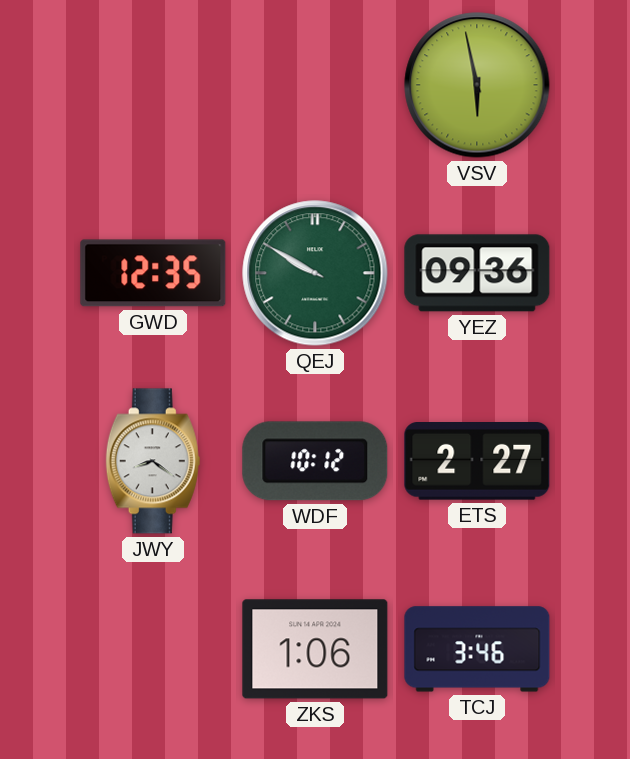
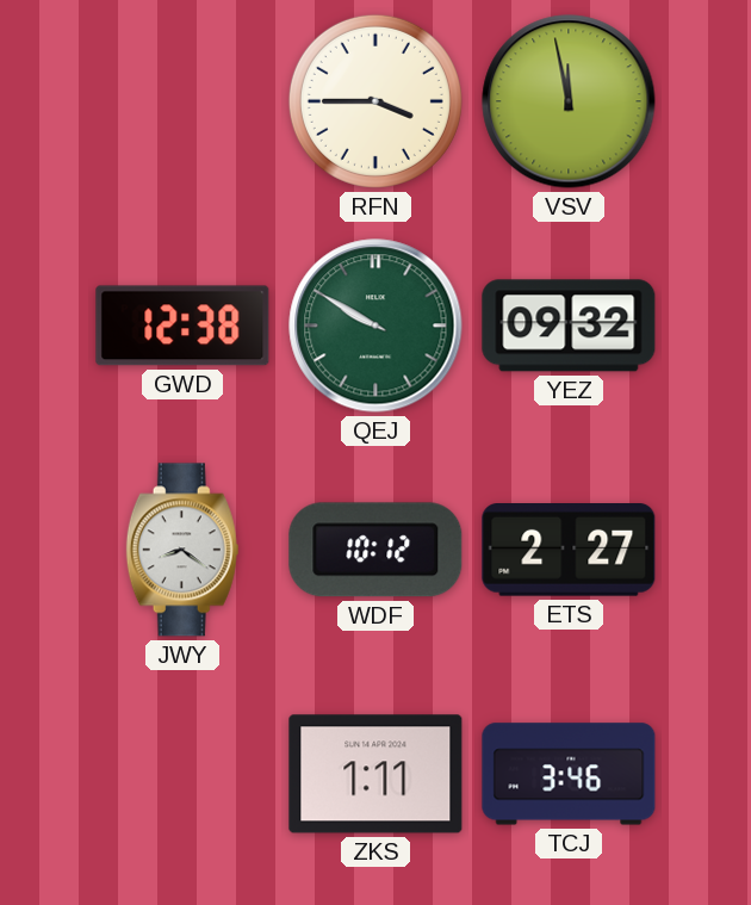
RFN: none -> 3:45 (375, 101)
VSV: 5:58 -> 11:58 (569, 101)
GWD: 12:35 -> 12:38 (182, 326)
YEZ: 09:36 -> 09:32 (569, 326)
ZKS: 1:06 -> 1:11 (375, 774)
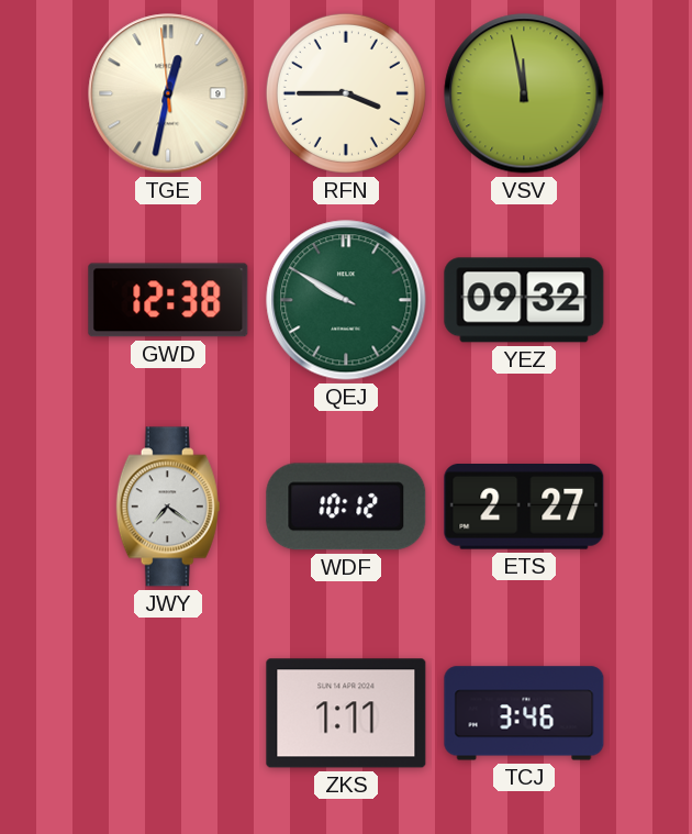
TGE: none -> 12:31 (168, 93)
JWY: 8:21 -> 7:21 (168, 507)
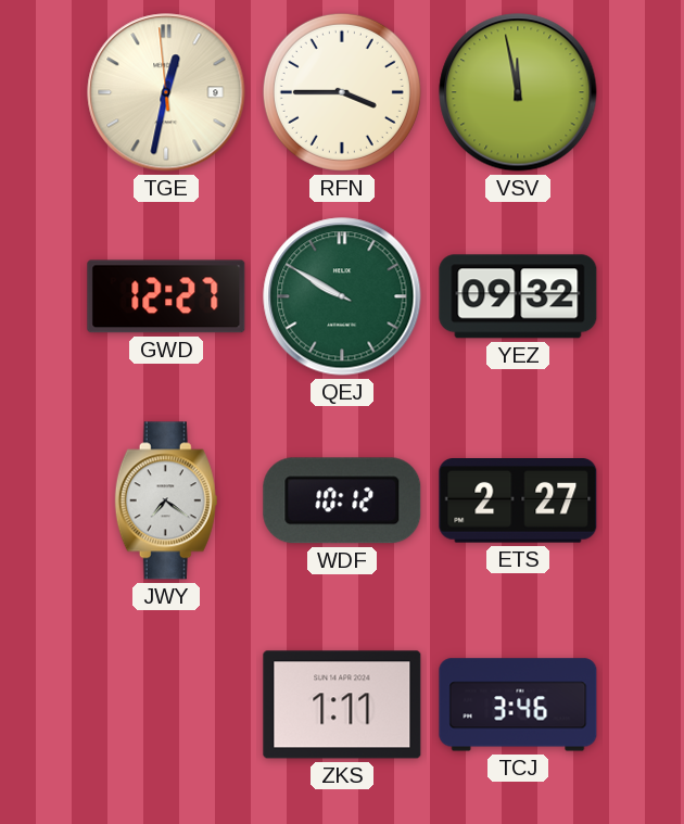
GWD: 12:38 -> 12:27 (166, 296)
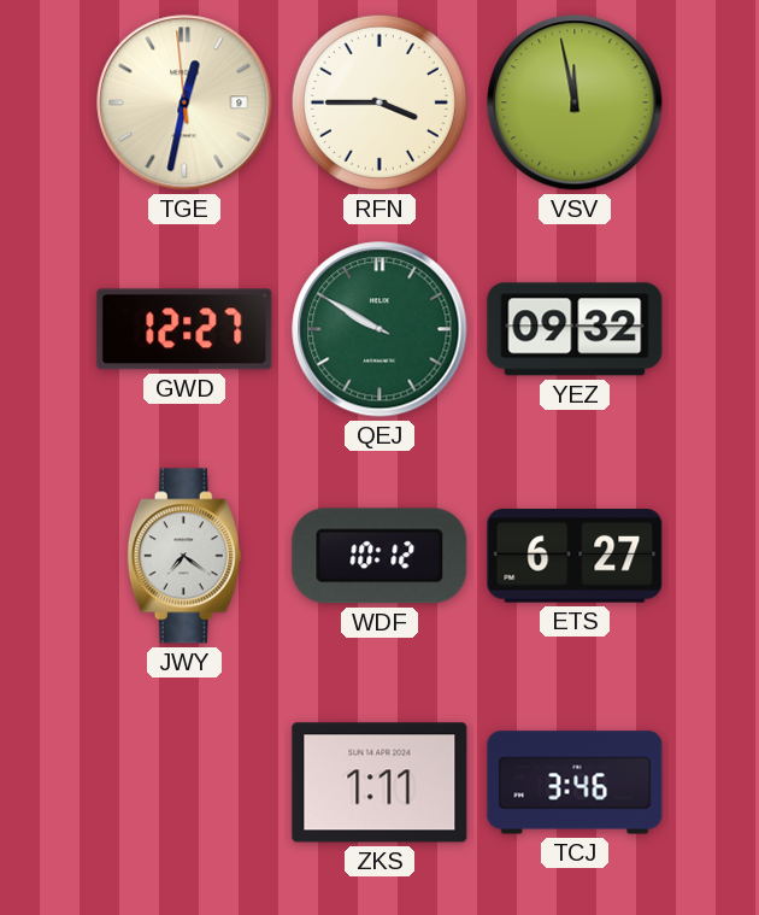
ETS: 2:27 -> 6:27 (575, 557)
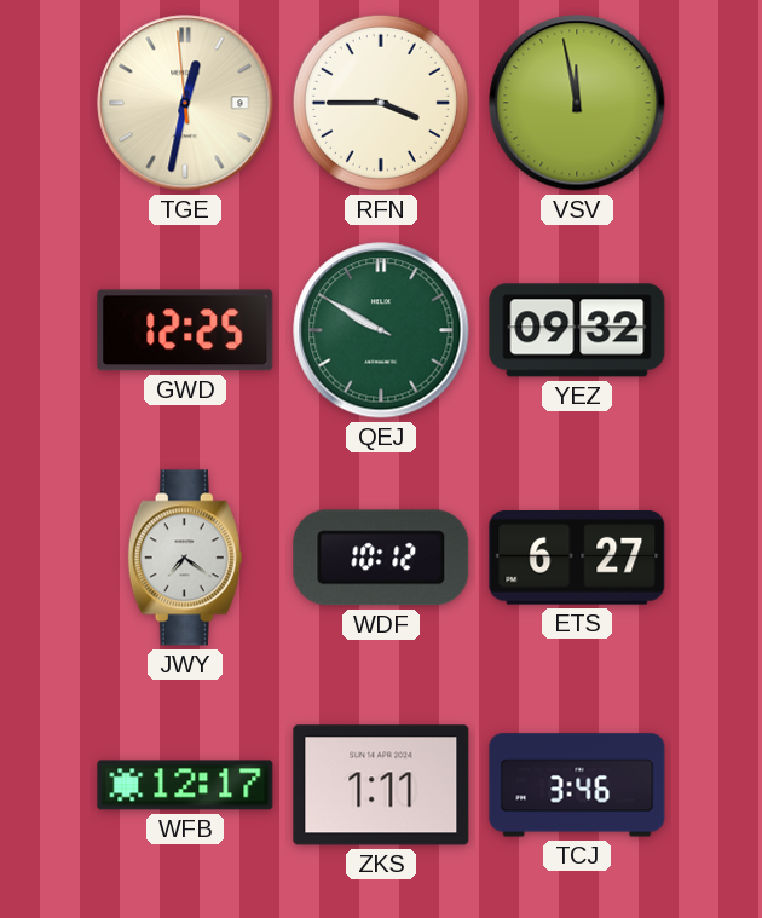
GWD: 12:27 -> 12:25 (185, 330)
WFB: none -> 12:17 (185, 785)
